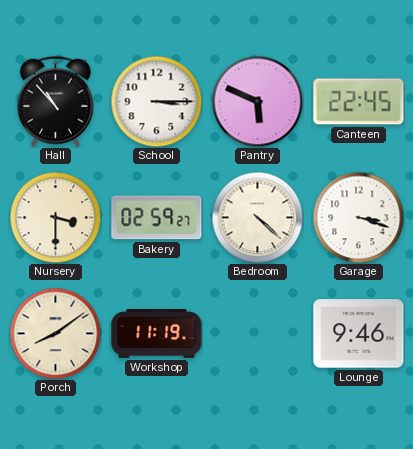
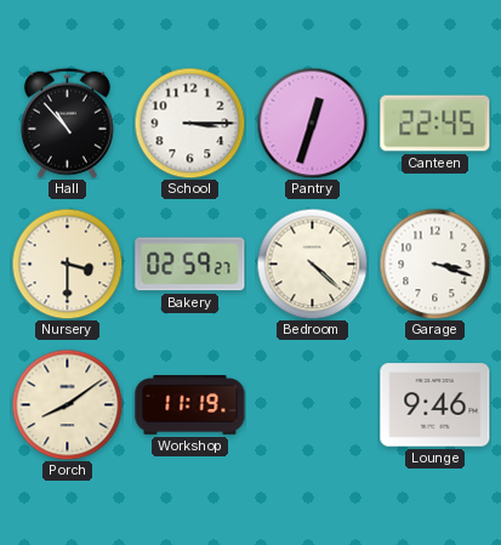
Pantry: 5:49 -> 12:33 (312, 123)
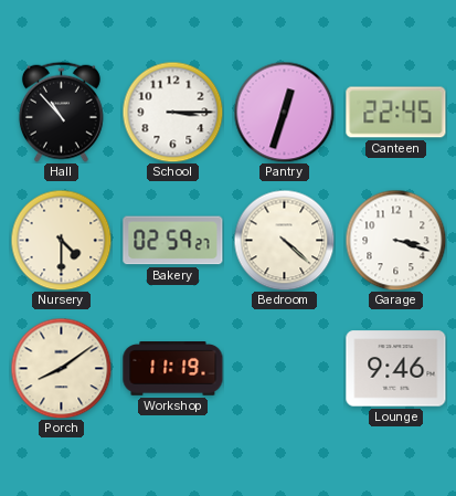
Nursery: 3:30 -> 4:30 (61, 240)
